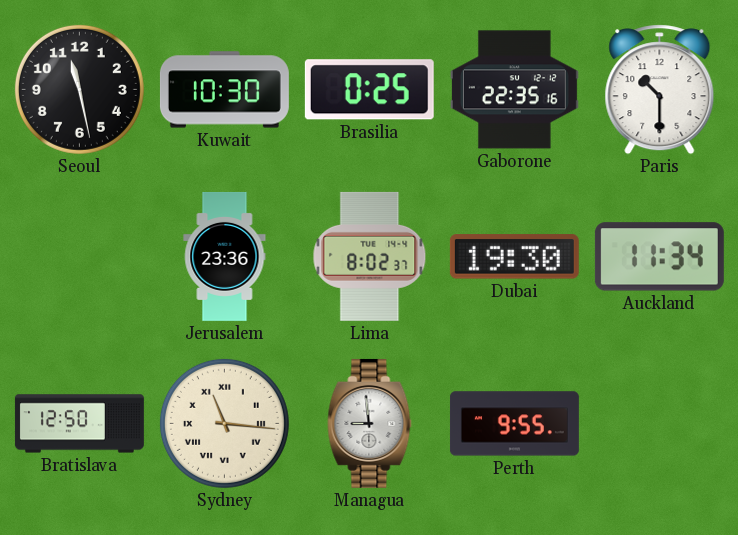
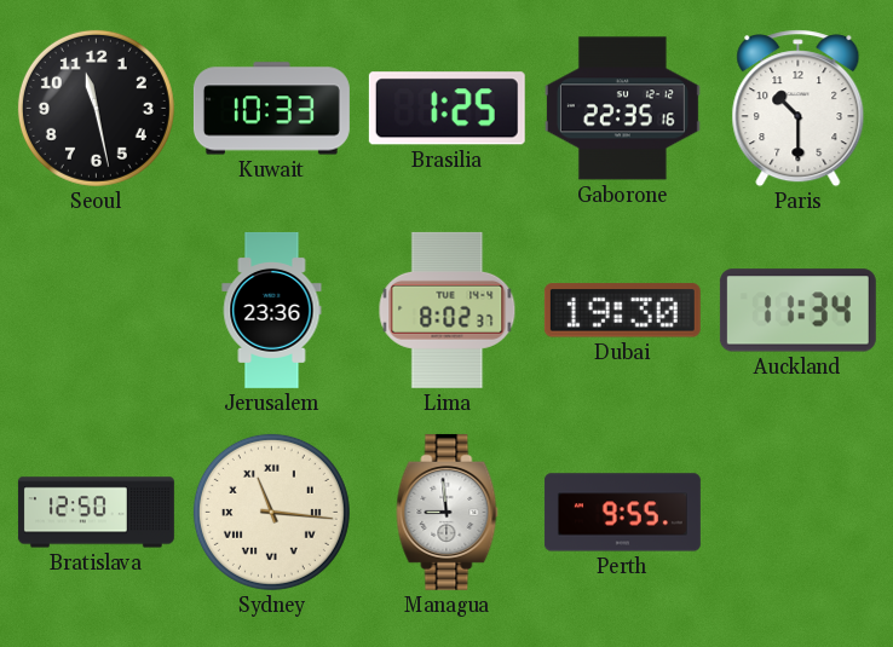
Kuwait: 10:30 -> 10:33 (271, 109)
Brasilia: 0:25 -> 1:25 (447, 109)
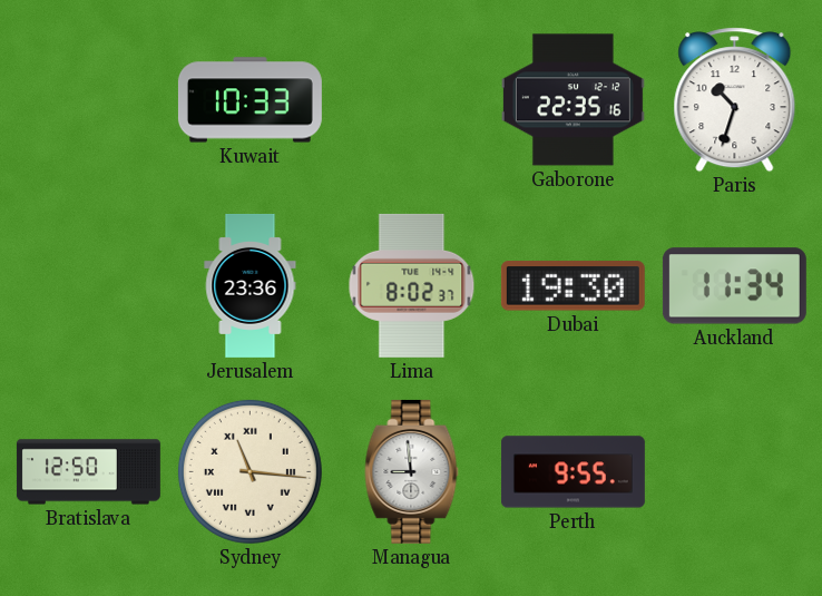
Seoul: 11:28 -> none (96, 108)
Brasilia: 1:25 -> none (447, 109)
Paris: 10:30 -> 10:33 (735, 100)
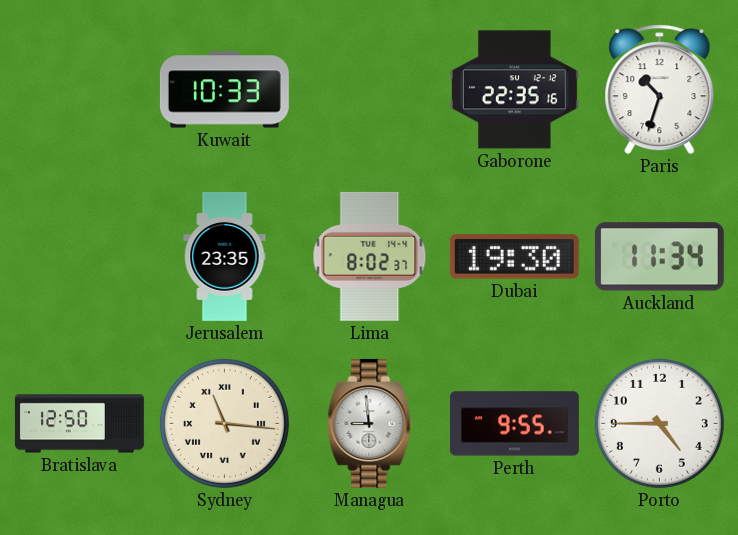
Jerusalem: 23:36 -> 23:35 (225, 256)
Porto: none -> 4:45 (659, 423)
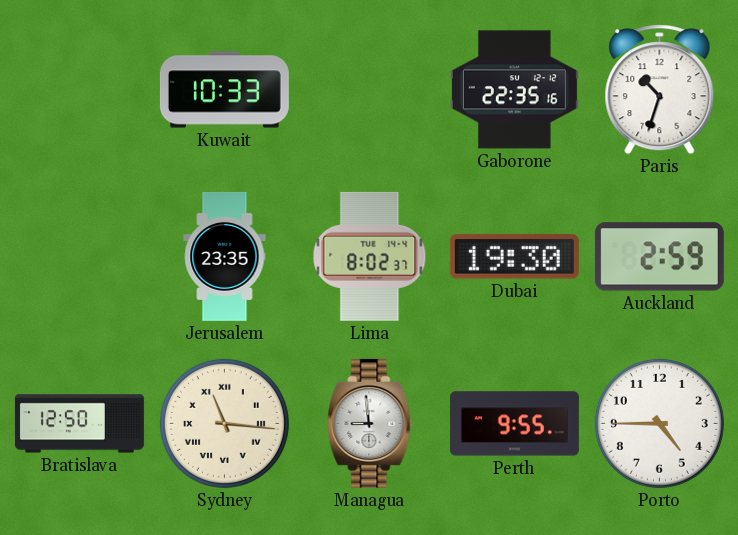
Auckland: 11:34 -> 2:59 (659, 257)
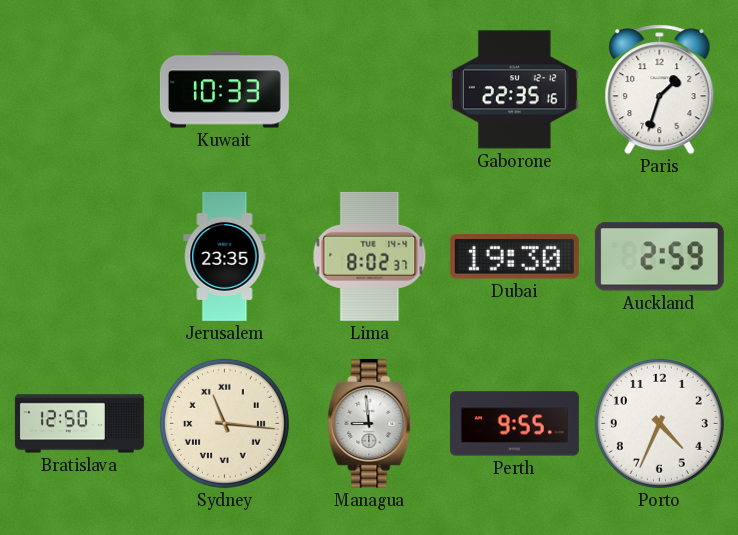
Paris: 10:33 -> 1:33 (660, 90)
Porto: 4:45 -> 4:34 (659, 423)
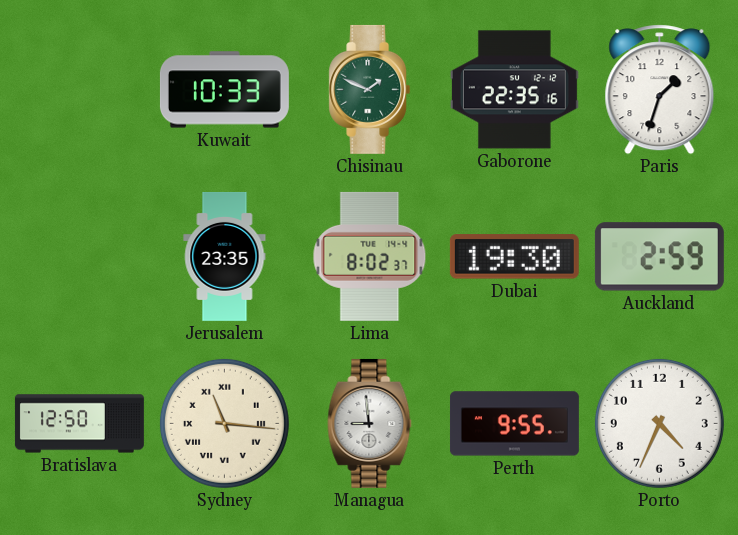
Chisinau: none -> 1:49 (370, 89)
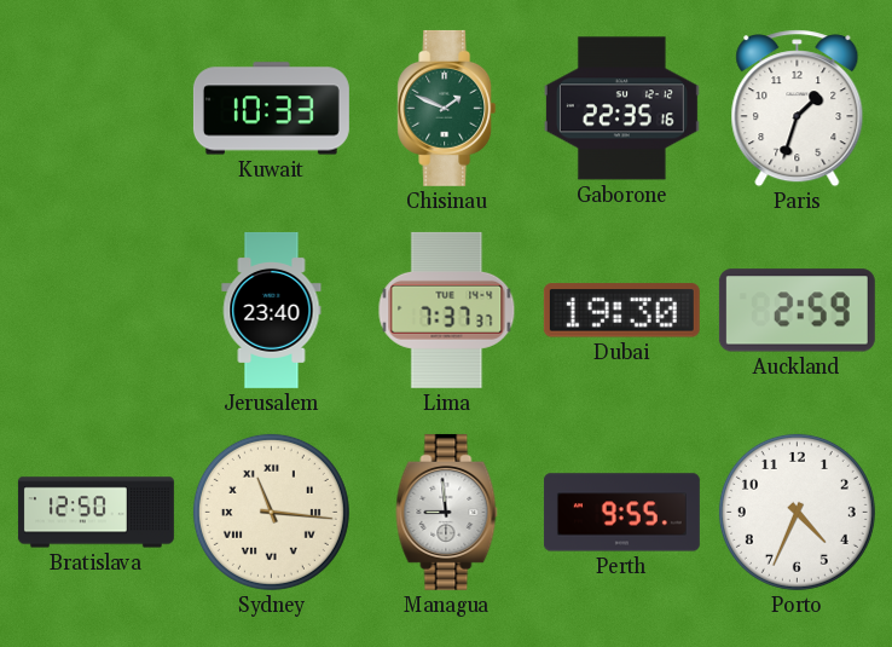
Jerusalem: 23:35 -> 23:40 (272, 310)
Lima: 8:02 -> 7:37 (447, 310)
